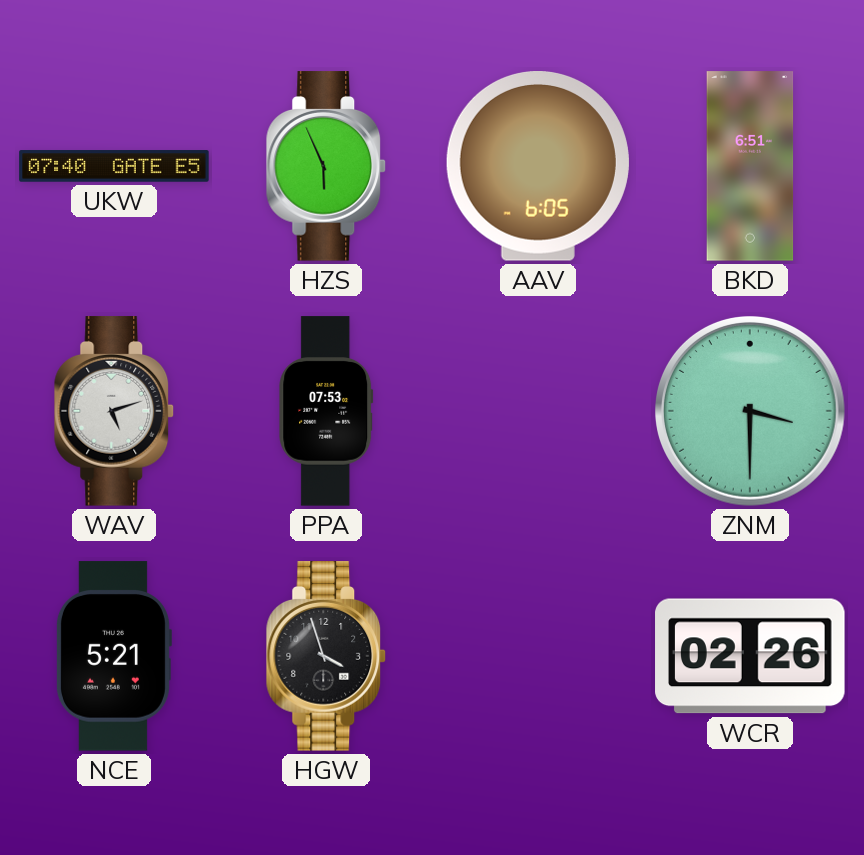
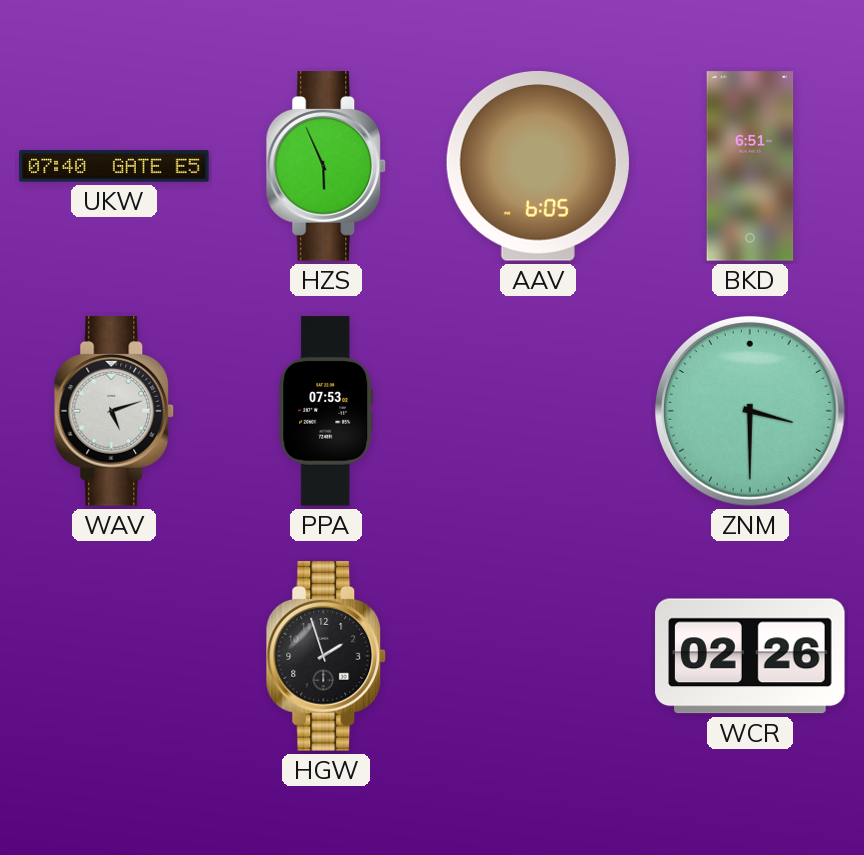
NCE: 5:21 -> none (113, 656)
HGW: 3:57 -> 1:57 (326, 656)
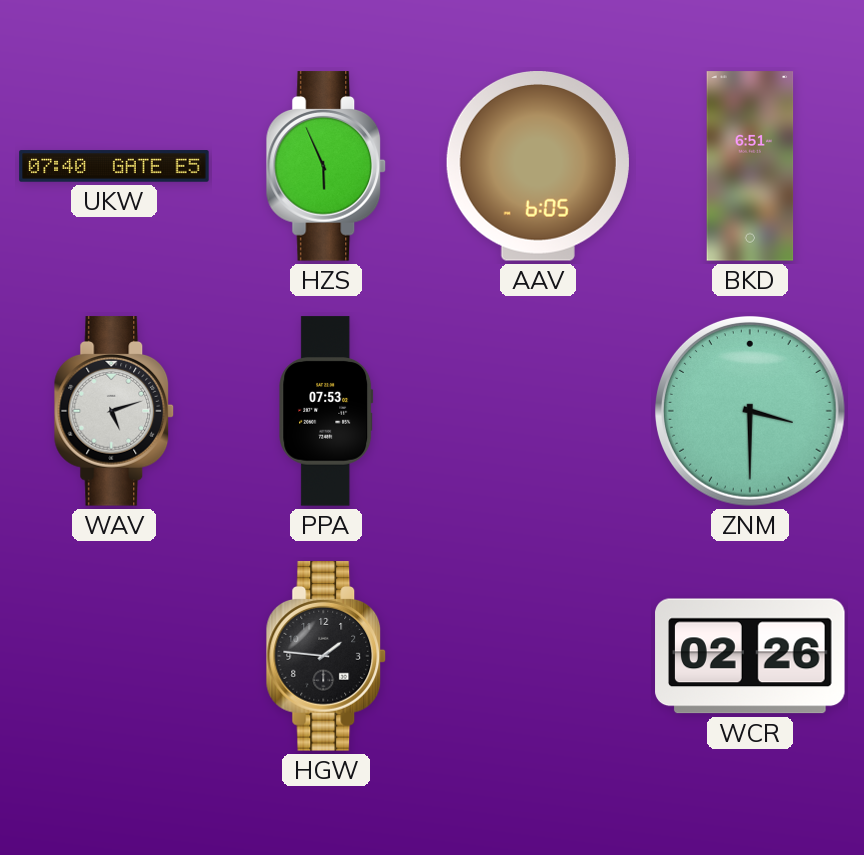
HGW: 1:57 -> 1:46 (326, 656)
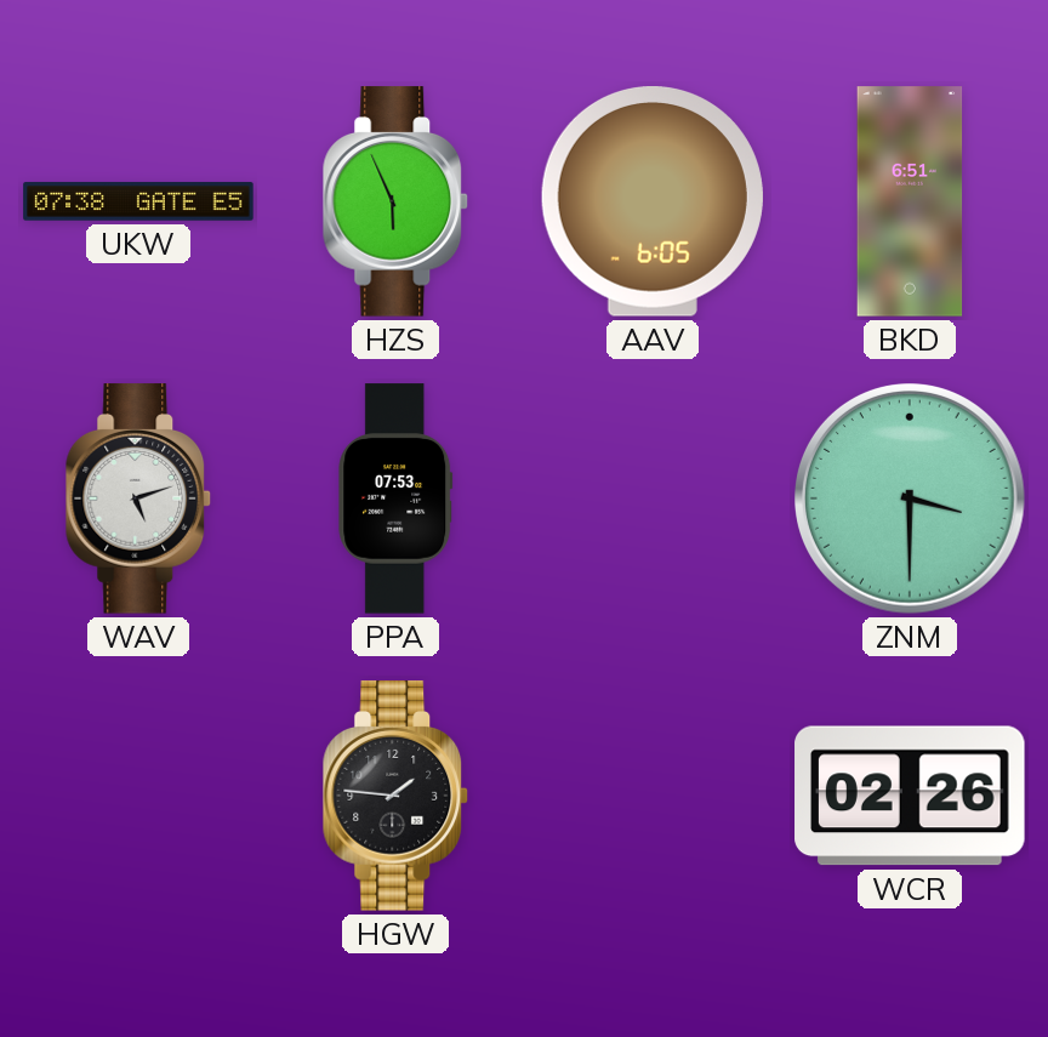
UKW: 07:40 -> 07:38 (138, 201)
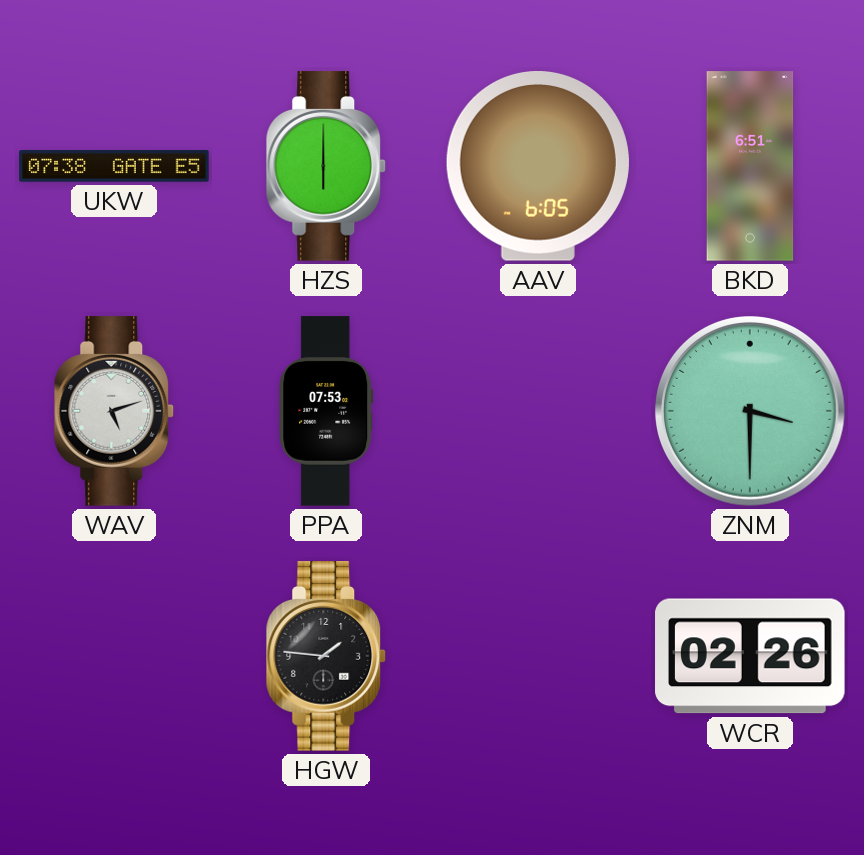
HZS: 5:56 -> 6:00 (326, 166)
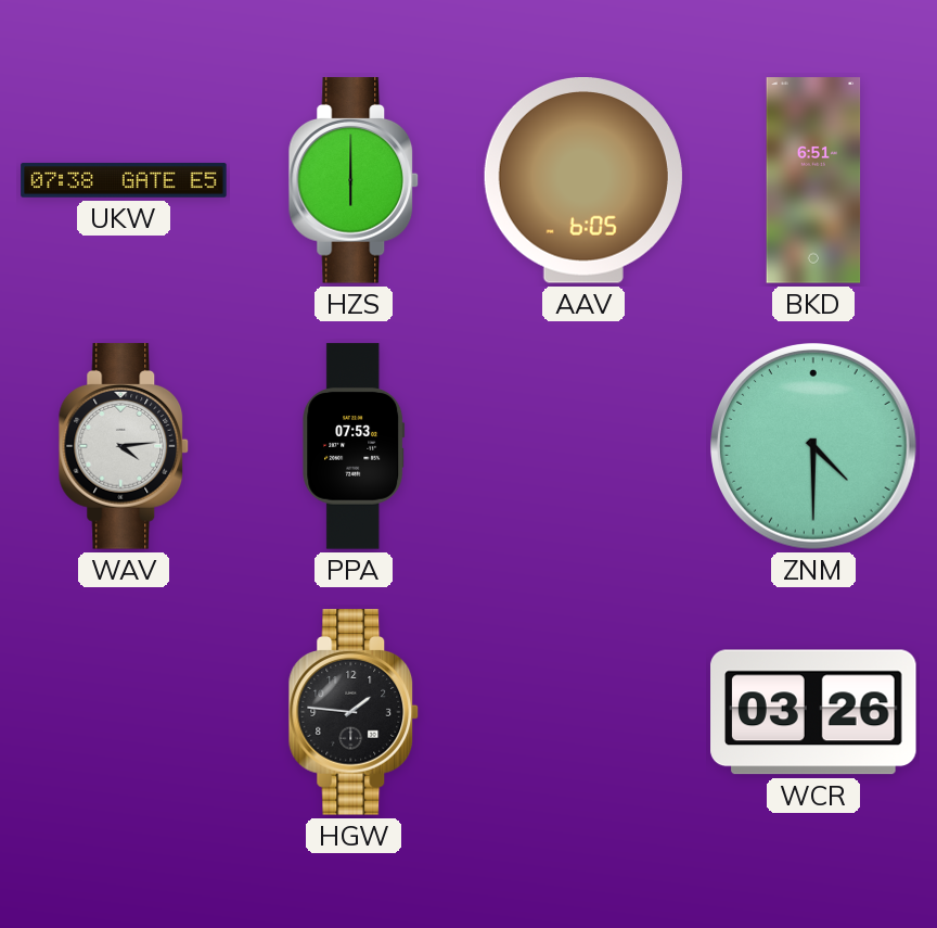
WAV: 5:12 -> 4:14 (124, 446)
ZNM: 3:30 -> 4:30 (814, 447)
WCR: 02:26 -> 03:26 (813, 712)
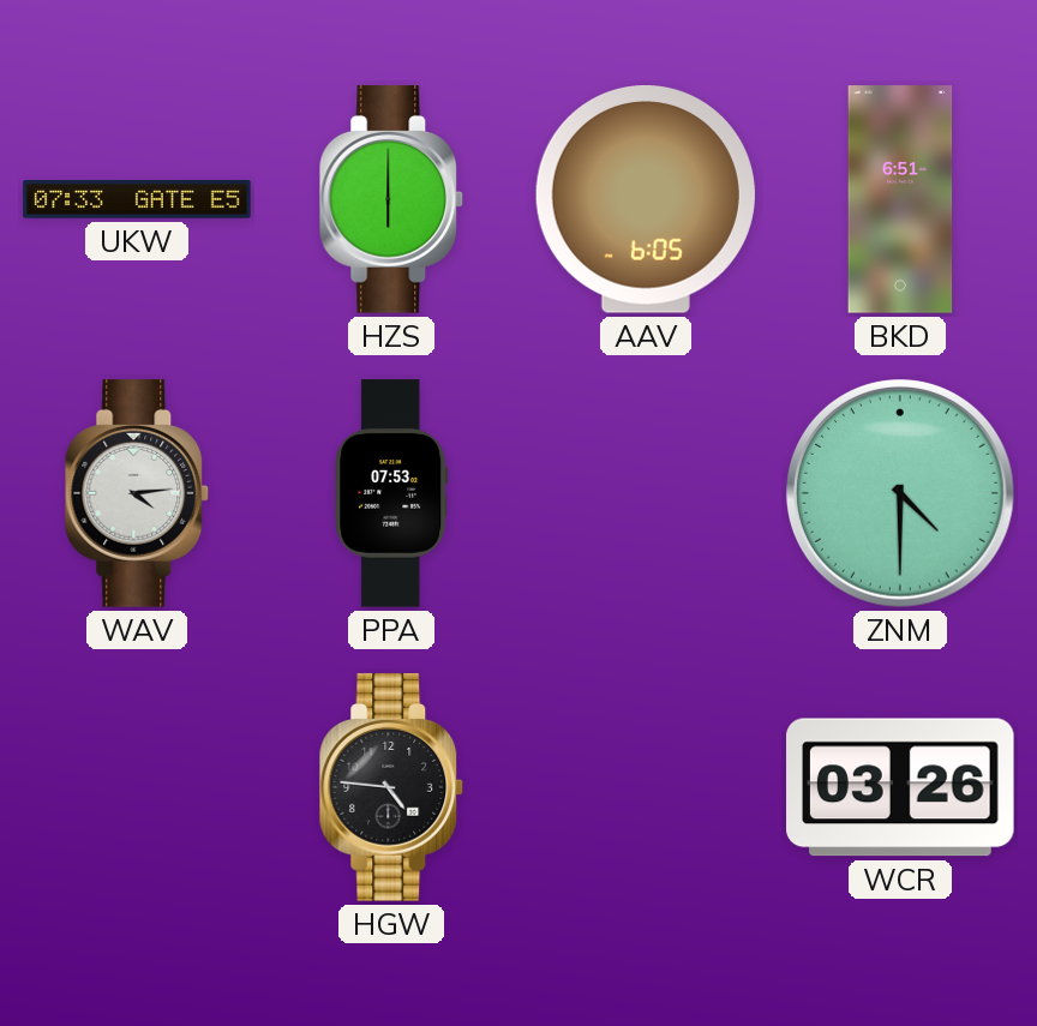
UKW: 07:38 -> 07:33 (137, 199)
HGW: 1:46 -> 4:46 (391, 787)
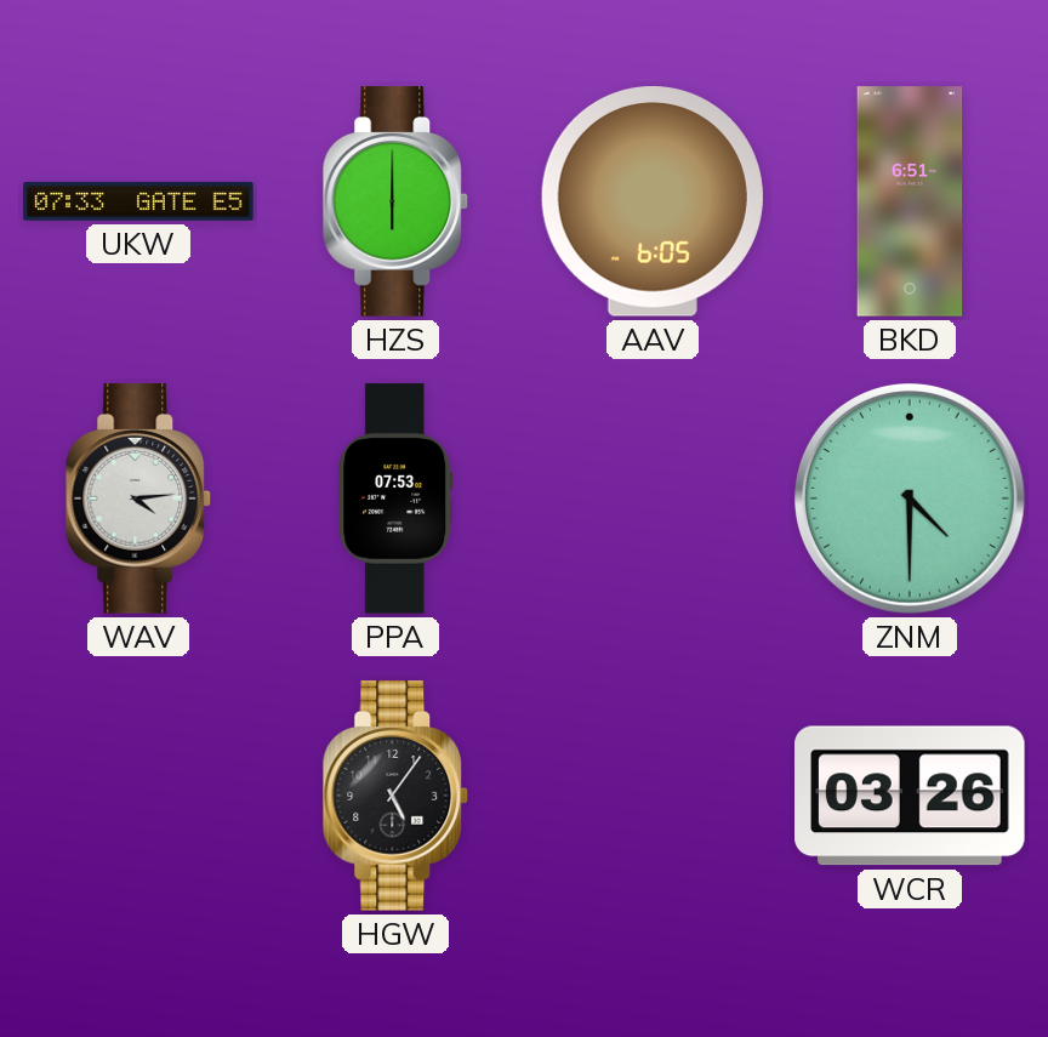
HGW: 4:46 -> 5:06 (395, 796)
